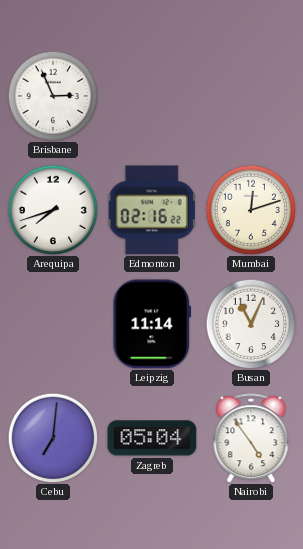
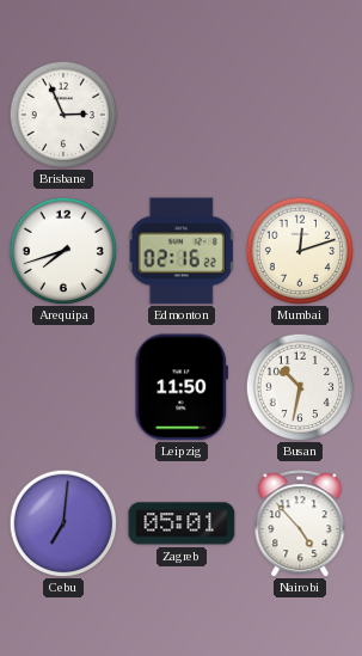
Leipzig: 11:14 -> 11:50 (180, 387)
Busan: 11:04 -> 10:32 (300, 387)
Zagreb: 05:04 -> 05:01 (182, 523)
Nairobi: 4:54 -> 4:53 (300, 523)
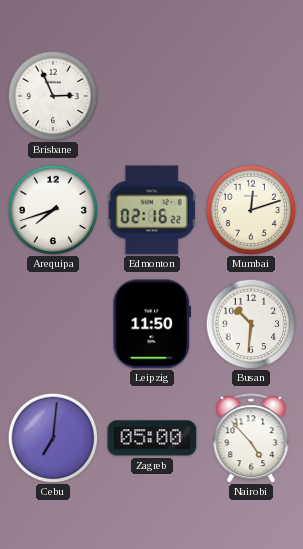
Busan: 10:32 -> 10:31 (251, 324)
Zagreb: 05:01 -> 05:00 (152, 438)
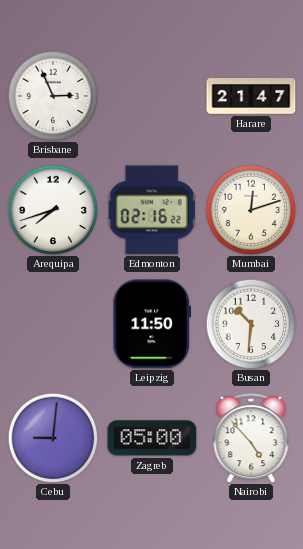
Harare: none -> 21:47 (251, 96)
Cebu: 7:01 -> 9:01 (53, 438)
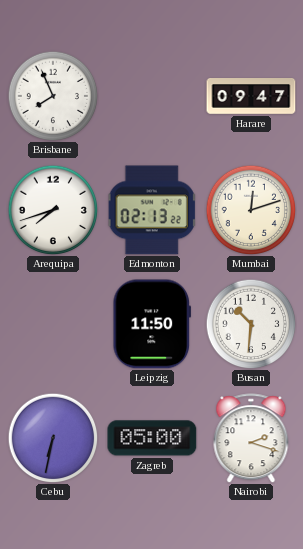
Brisbane: 2:56 -> 7:56 (53, 96)
Harare: 21:47 -> 09:47 (251, 96)
Edmonton: 02:16 -> 02:13 (152, 210)
Cebu: 9:01 -> 6:32 (53, 438)
Nairobi: 4:53 -> 2:18 (251, 438)
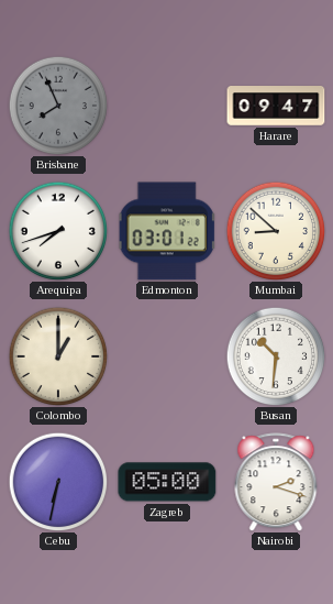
Brisbane dial: white -> grey (58, 106)
Edmonton: 02:13 -> 03:01 (167, 231)
Mumbai: 12:12 -> 8:52 (276, 231)
Colombo: none -> 1:00 (58, 356)
Leipzig: 11:50 -> none (151, 324)
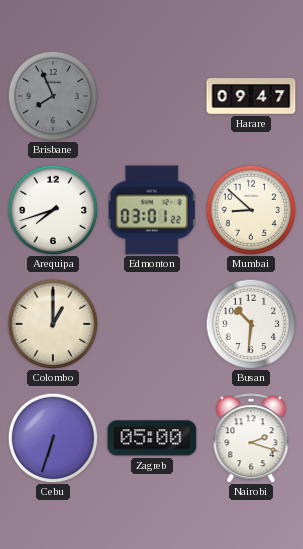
Cebu: 6:32 -> 6:33 (53, 438)
